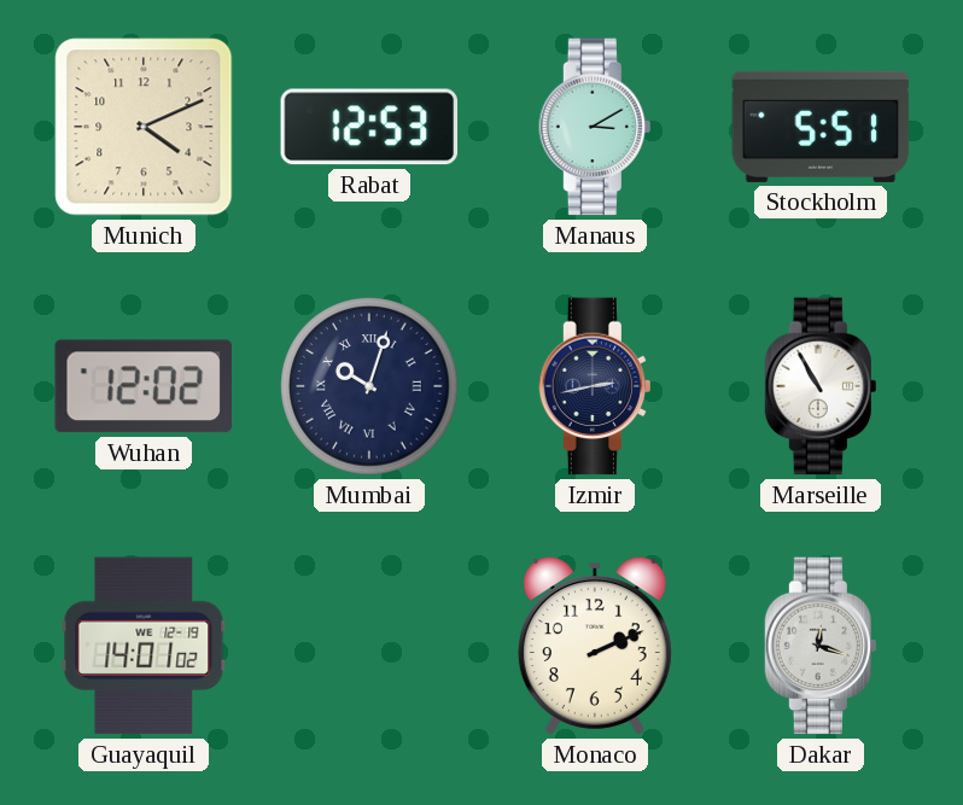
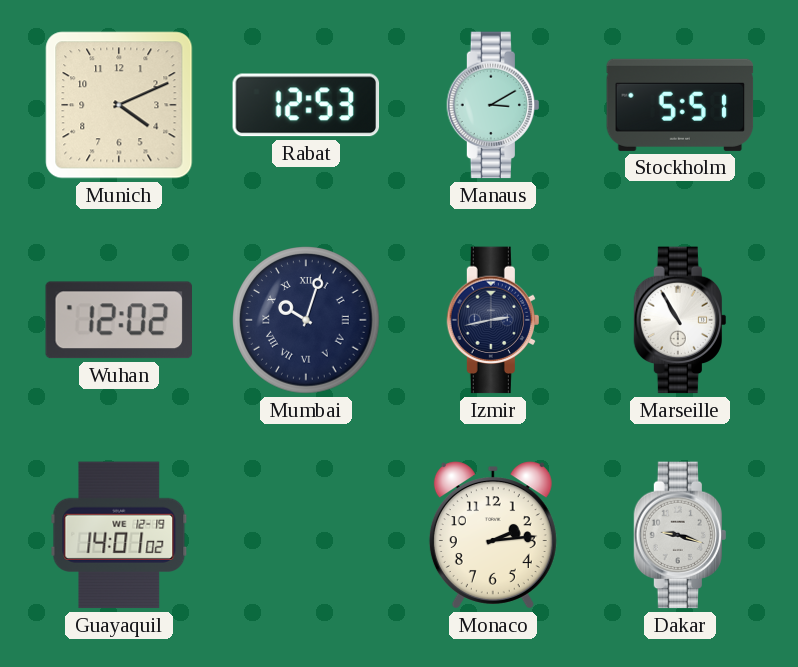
Monaco: 2:11 -> 2:14 (493, 535)
Dakar: 12:18 -> 9:18 (679, 535)
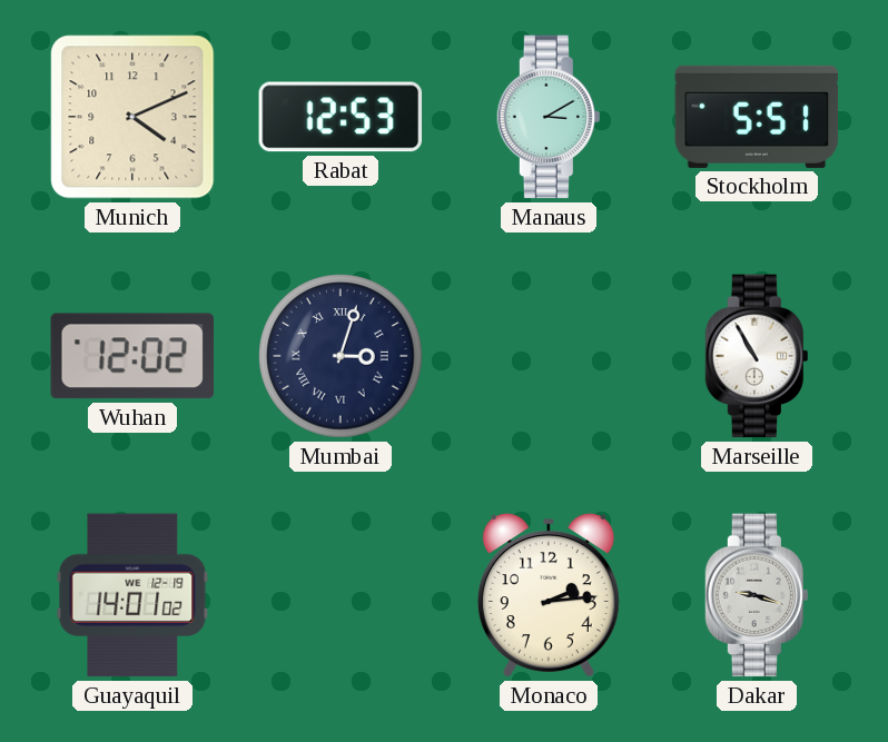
Mumbai: 10:03 -> 3:03 (341, 356)
Izmir: 2:43 -> none (492, 320)
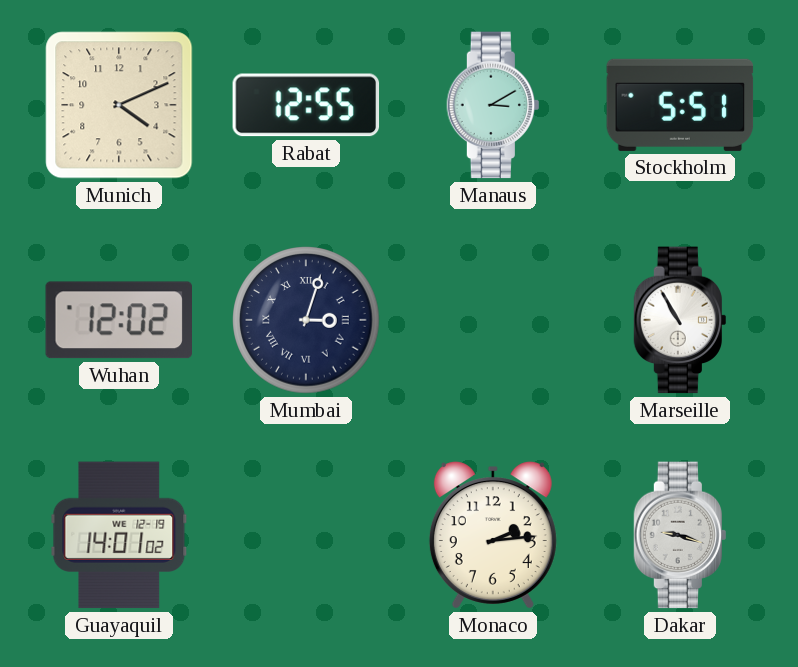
Rabat: 12:53 -> 12:55 (306, 105)
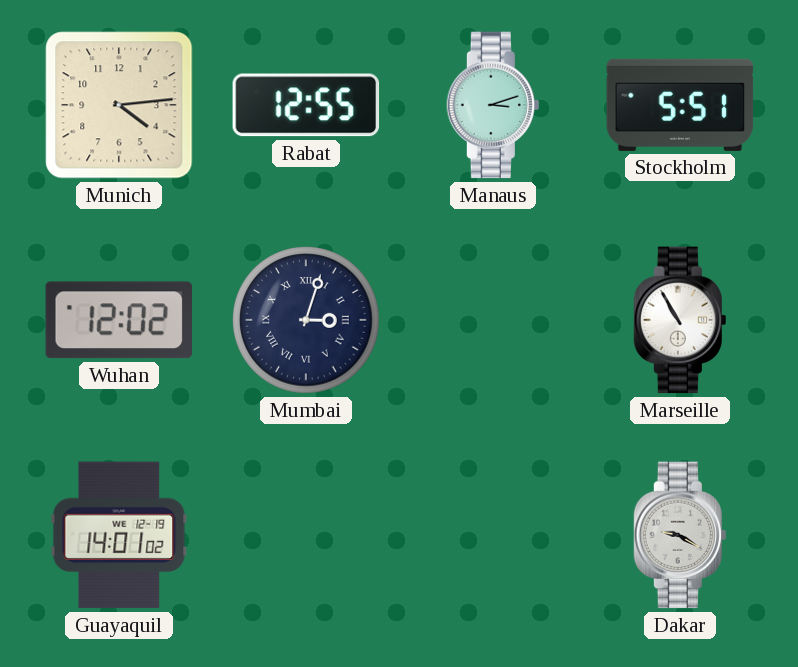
Munich: 4:11 -> 4:14 (119, 105)
Manaus: 3:10 -> 3:12 (492, 105)
Monaco: 2:14 -> none (493, 535)
Dakar: 9:18 -> 9:20 (679, 535)
